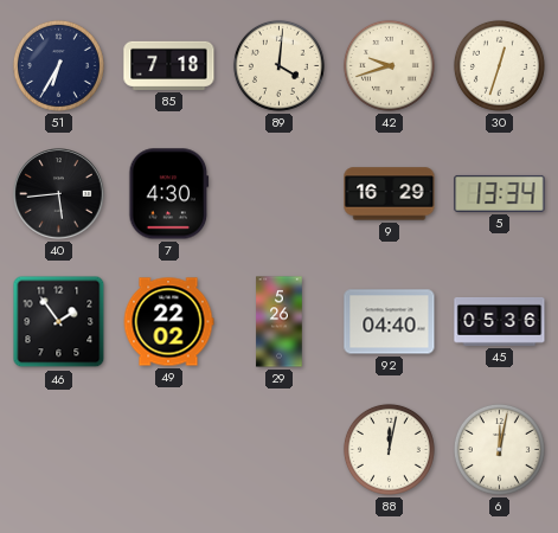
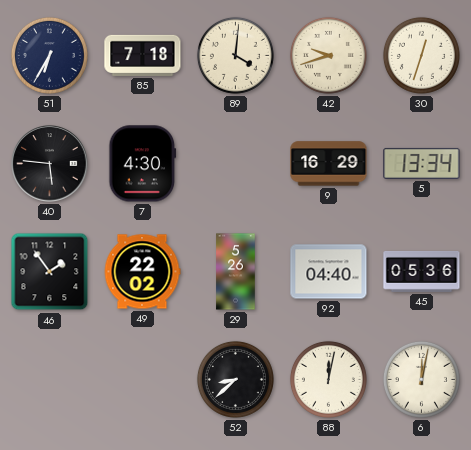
40: 5:44 -> 5:46 (50, 164)
52: none -> 8:38 (235, 379)
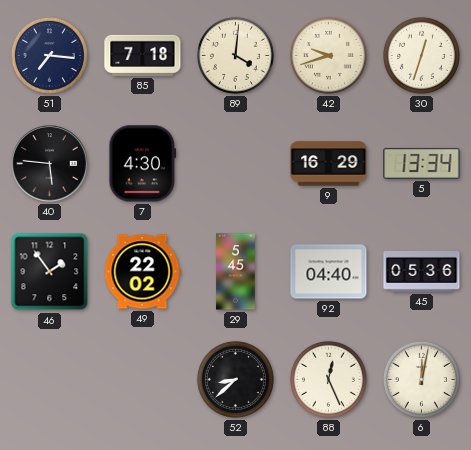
51: 6:35 -> 7:16 (49, 55)
29: 5:26 -> 5:45 (236, 272)
88: 12:02 -> 12:26 (328, 379)
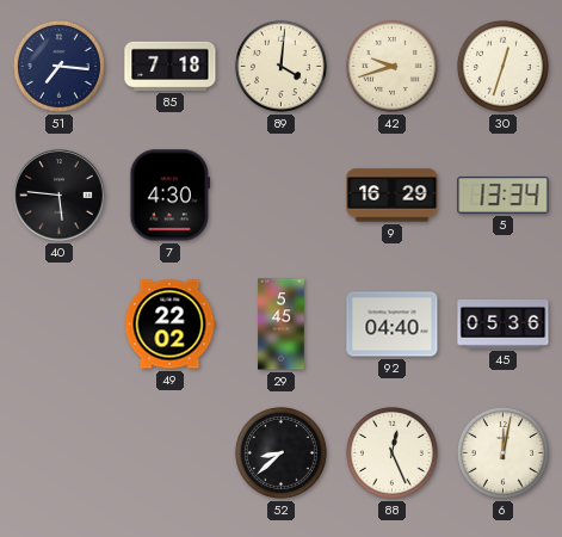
46: 1:54 -> none (50, 272)
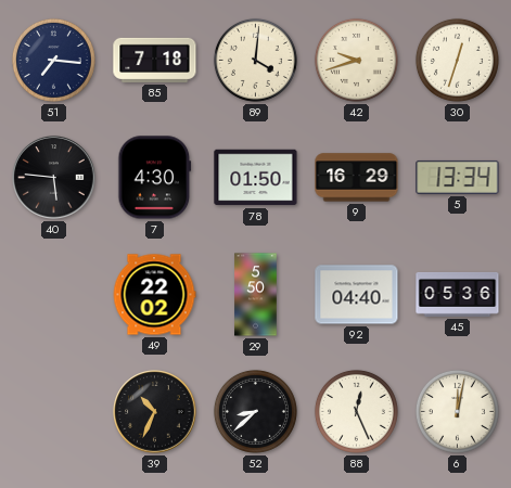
78: none -> 01:50 (256, 178)
29: 5:45 -> 5:50 (256, 295)
39: none -> 10:34 (155, 412)
